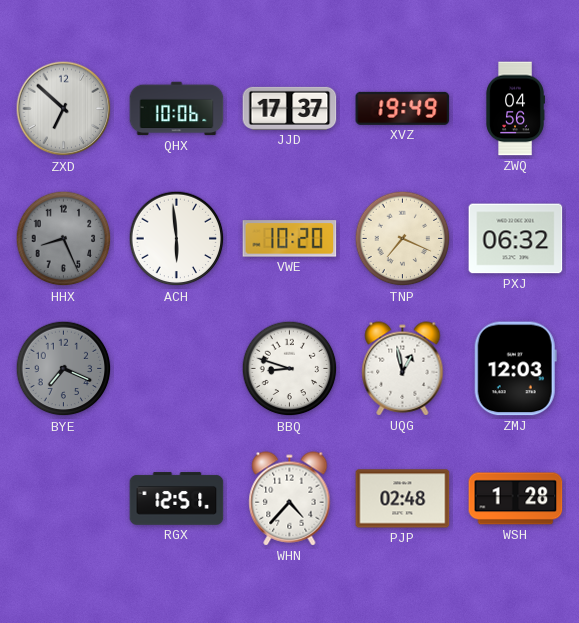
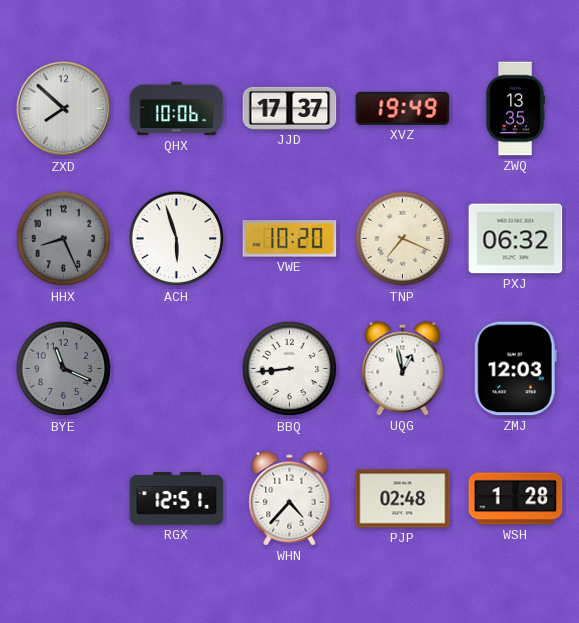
ZXD: 6:52 -> 7:52 (64, 109)
ZWQ: 04:56 -> 13:35 (515, 109)
ACH: 5:59 -> 5:57 (177, 239)
BYE: 7:19 -> 11:19 (64, 369)
BBQ: 8:48 -> 8:44 (290, 369)
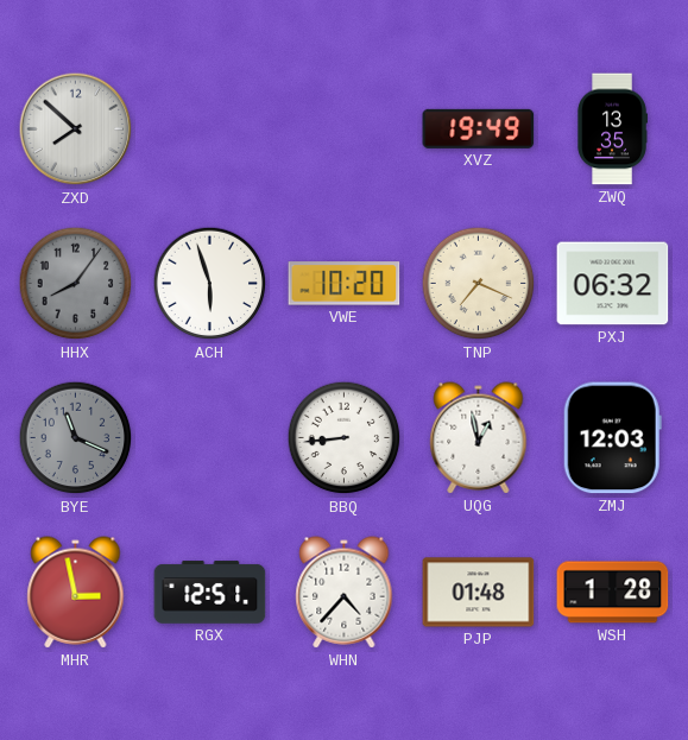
QHX: 10:06 -> none (177, 109)
JJD: 17:37 -> none (290, 108)
HHX: 8:26 -> 8:06 (76, 284)
MHR: none -> 2:58 (76, 593)
PJP: 02:48 -> 01:48 (479, 593)
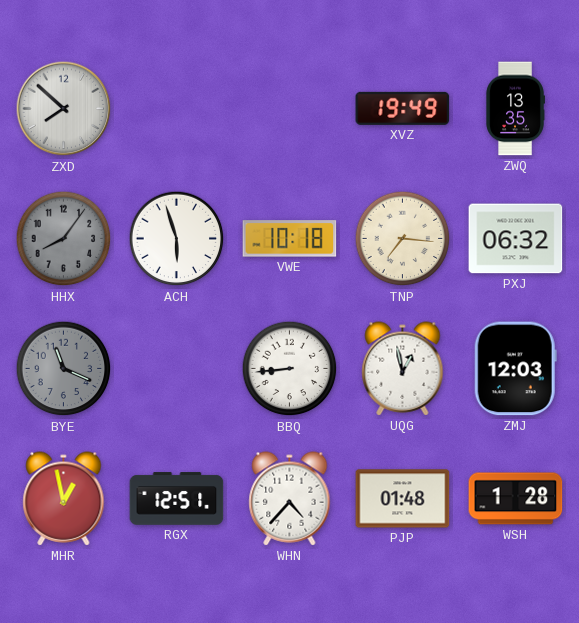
VWE: 10:20 -> 10:18 (290, 239)
TNP: 7:19 -> 7:16 (403, 239)
MHR: 2:58 -> 12:58 (64, 499)
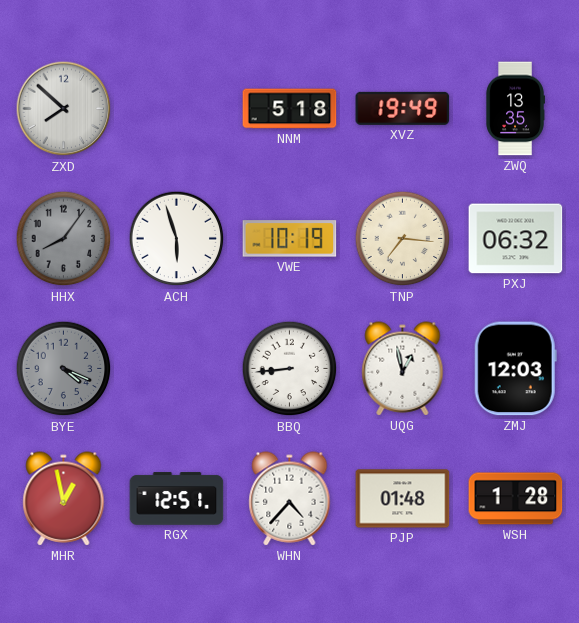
NNM: none -> 5:18 (290, 109)
VWE: 10:18 -> 10:19 (290, 239)
BYE: 11:19 -> 4:19 (64, 369)
